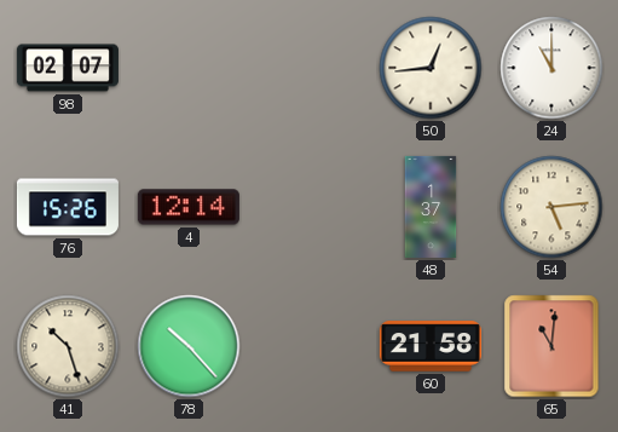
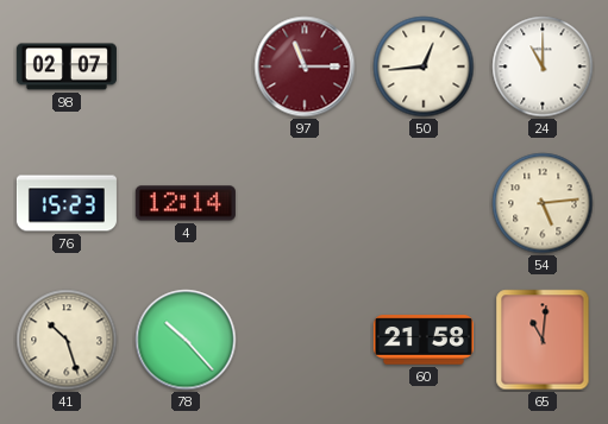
97: none -> 11:15 (305, 67)
76: 15:26 -> 15:23 (67, 203)
48: 1:37 -> none (431, 207)
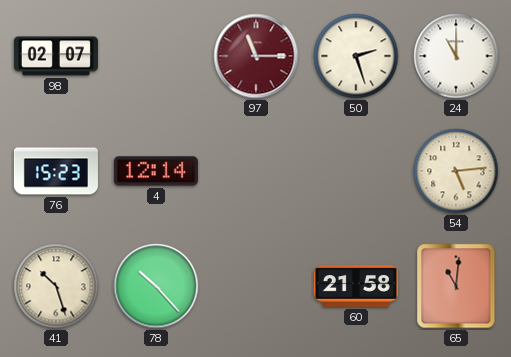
50: 12:44 -> 2:27 (356, 56)
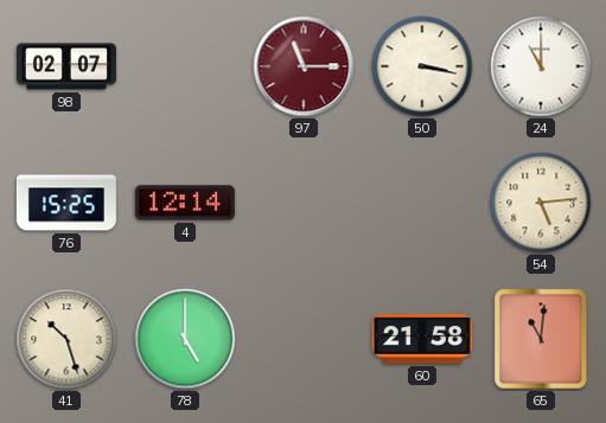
50: 2:27 -> 3:17 (422, 66)
76: 15:23 -> 15:25 (66, 203)
78: 10:23 -> 5:00 (185, 339)
